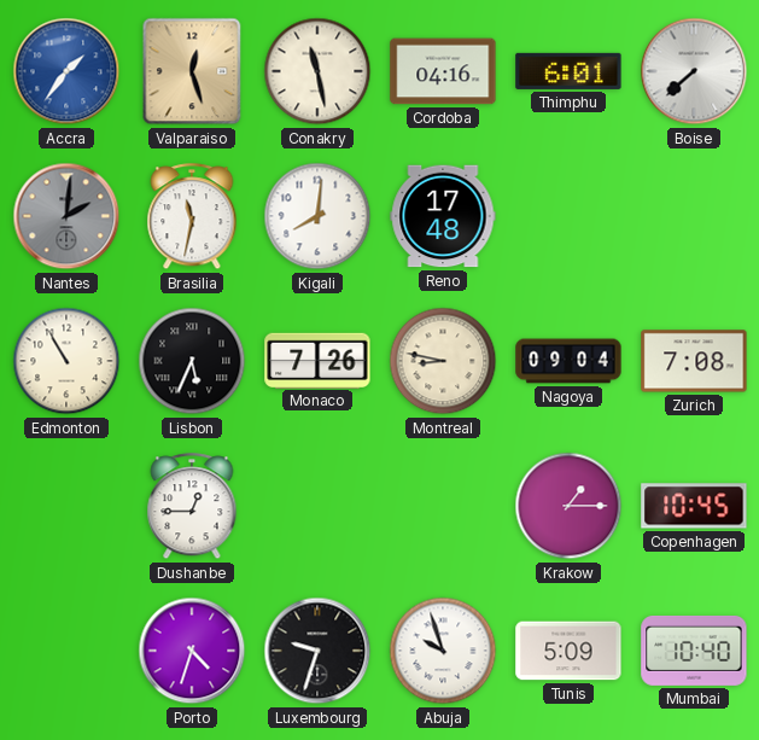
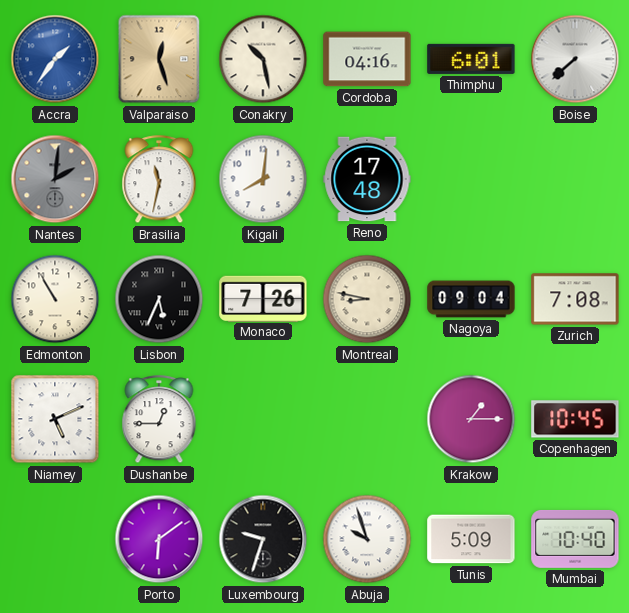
Conakry: 11:28 -> 10:28 (263, 59)
Niamey: none -> 5:11 (55, 419)
Porto: 4:33 -> 6:09 (159, 539)
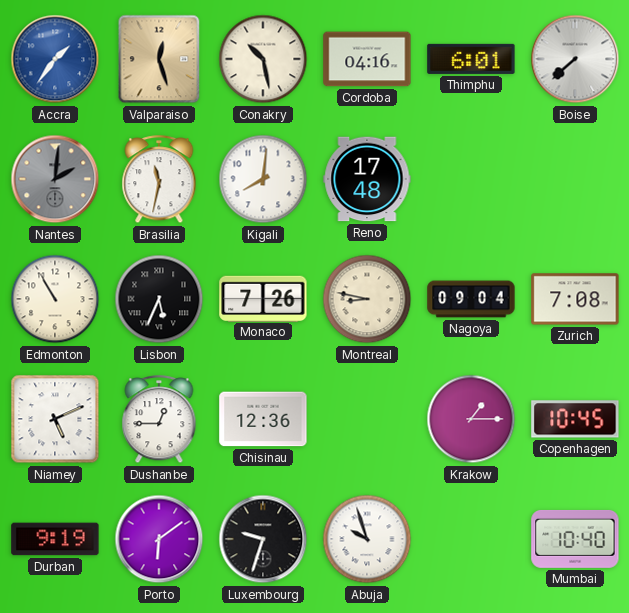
Chisinau: none -> 12:36 (263, 419)
Durban: none -> 9:19 (55, 539)
Tunis: 5:09 -> none (471, 539)
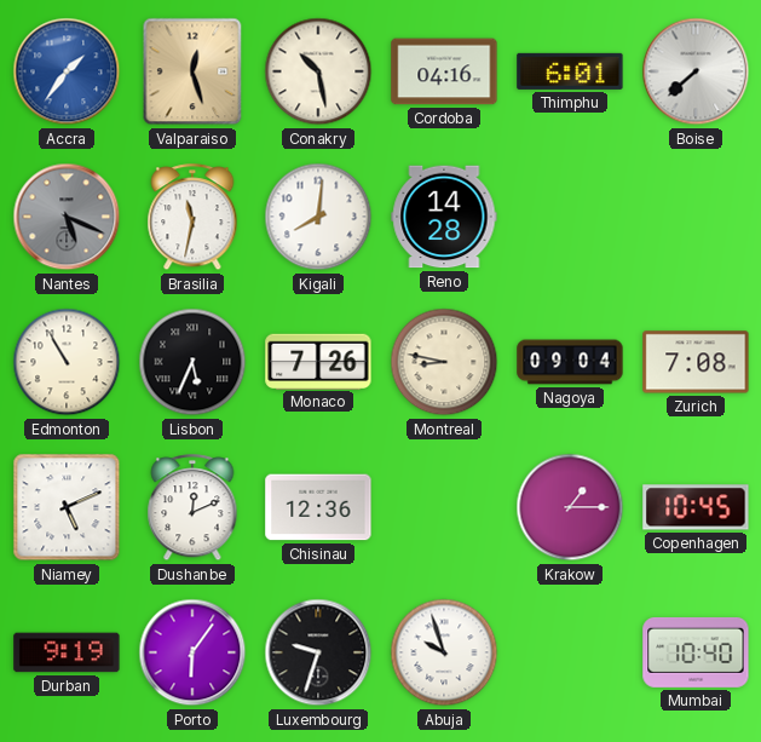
Nantes: 2:01 -> 5:19 (67, 217)
Reno: 17:48 -> 14:28 (444, 217)
Dushanbe: 12:45 -> 12:11 (192, 508)
Porto: 6:09 -> 6:06 (192, 652)
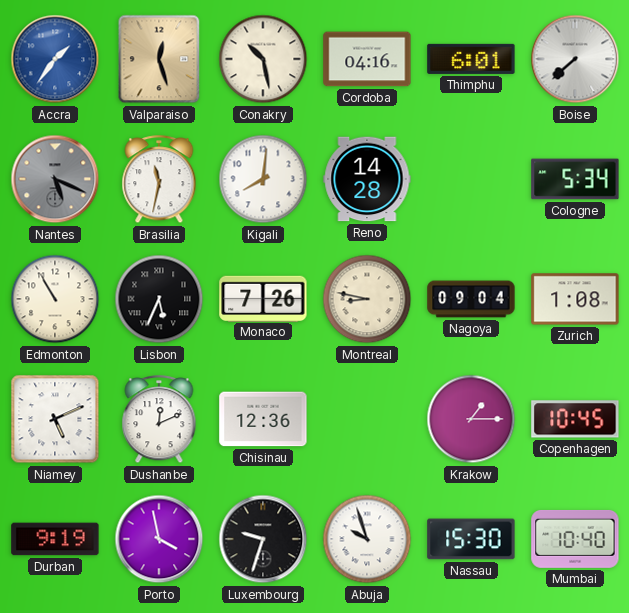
Cologne: none -> 5:34 (575, 179)
Zurich: 7:08 -> 1:08 (575, 299)
Porto: 6:06 -> 3:58 (159, 539)
Nassau: none -> 15:30 (471, 539)
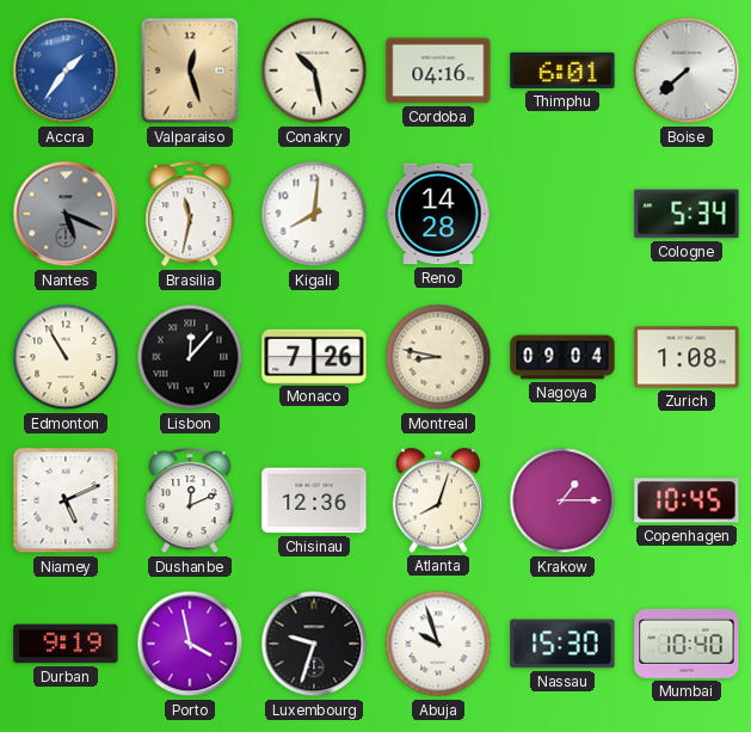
Lisbon: 5:34 -> 12:07 (190, 357)
Atlanta: none -> 8:03 (438, 500)
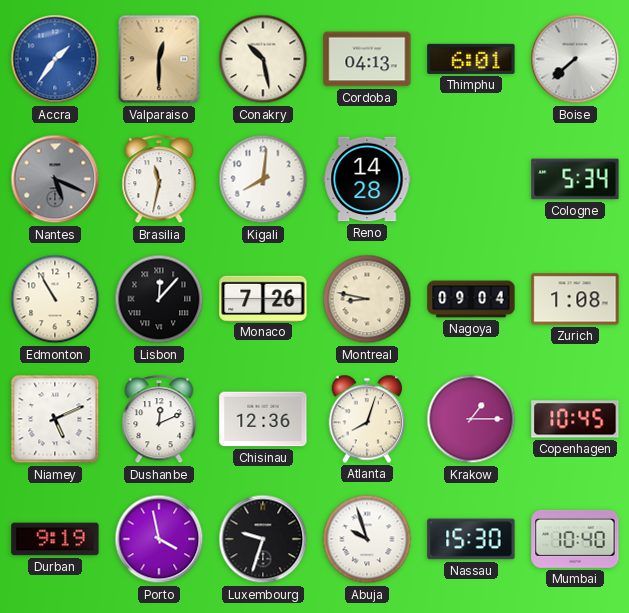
Valparaiso: 12:27 -> 12:30 (159, 59)
Cordoba: 04:16 -> 04:13 (367, 59)
